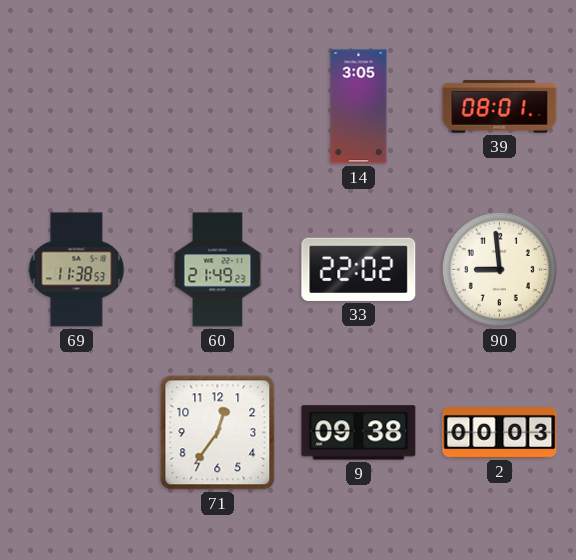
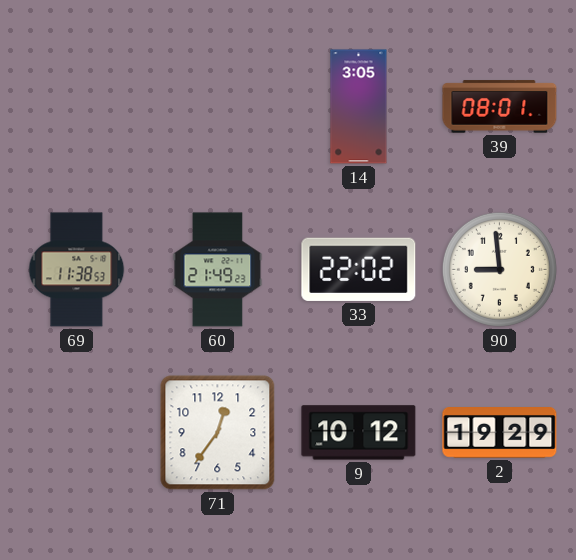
9: 09:38 -> 10:12 (359, 433)
2: 00:03 -> 19:29 (500, 433)
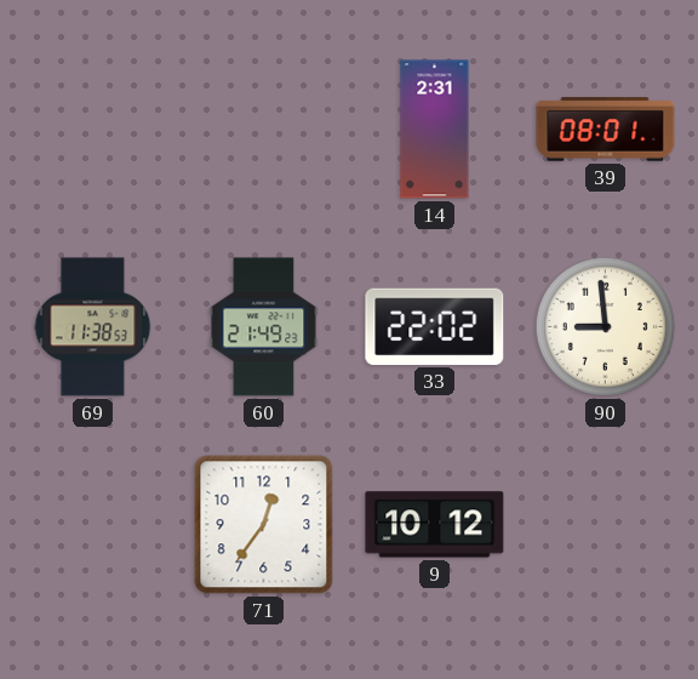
14: 3:05 -> 2:31 (435, 130)
2: 19:29 -> none (500, 433)
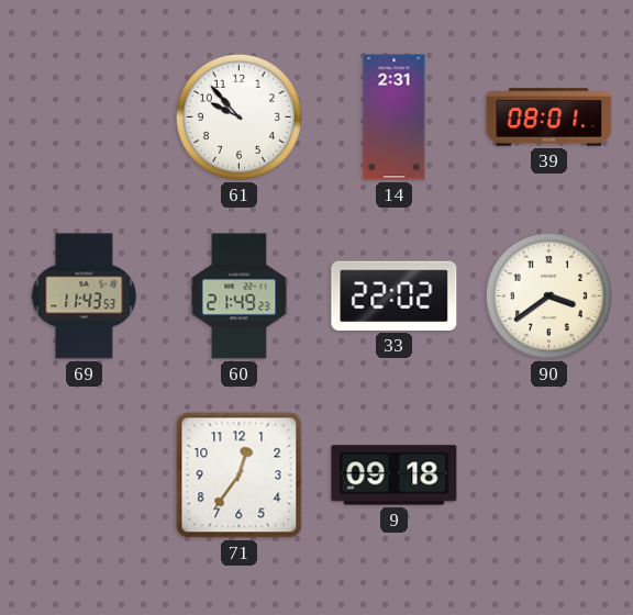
61: none -> 9:53 (238, 116)
69: 11:38 -> 11:43 (85, 297)
90: 8:59 -> 3:39 (548, 295)
9: 10:12 -> 09:18 (395, 476)
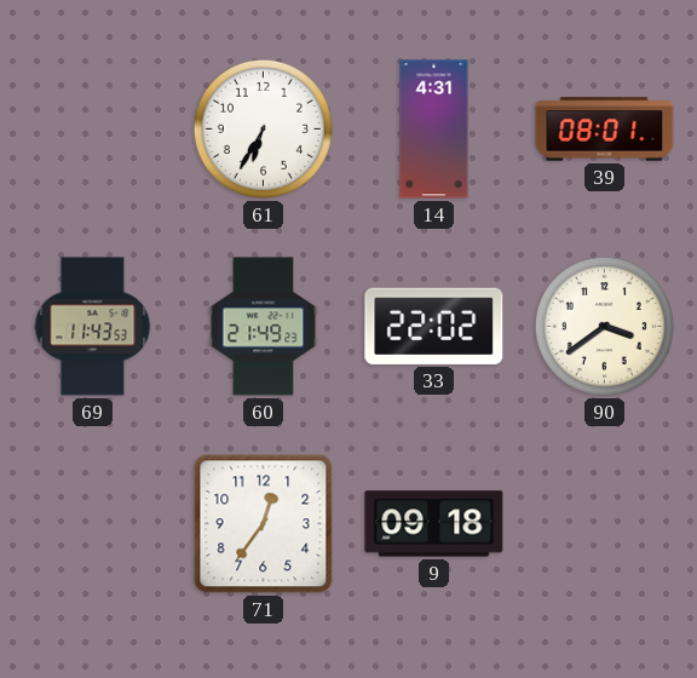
61: 9:53 -> 6:35 (263, 128)
14: 2:31 -> 4:31 (434, 130)
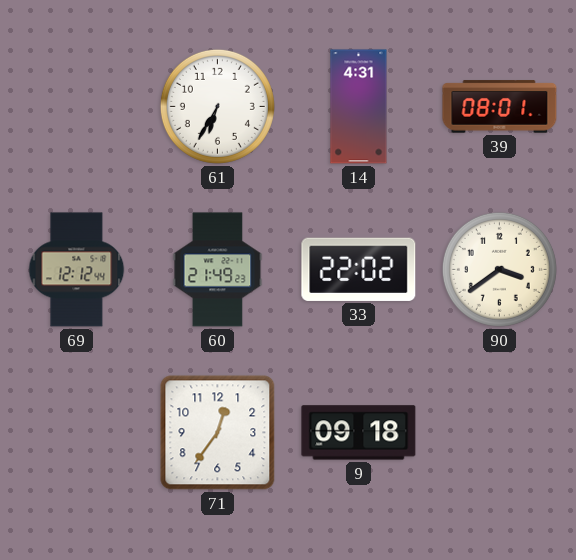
69: 11:43 -> 12:12 (77, 270)
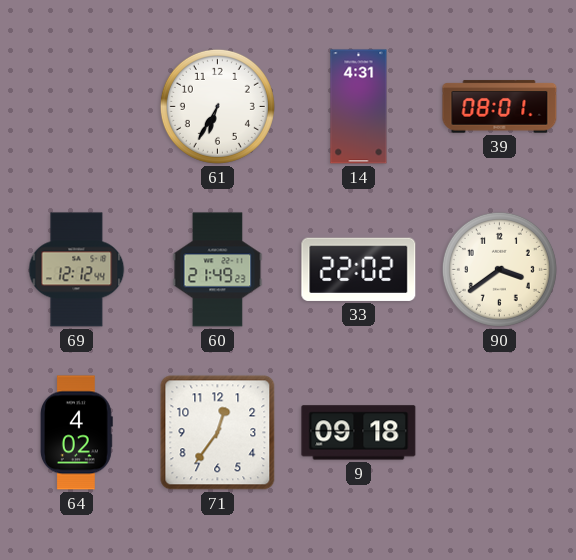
64: none -> 4:02 (76, 433)
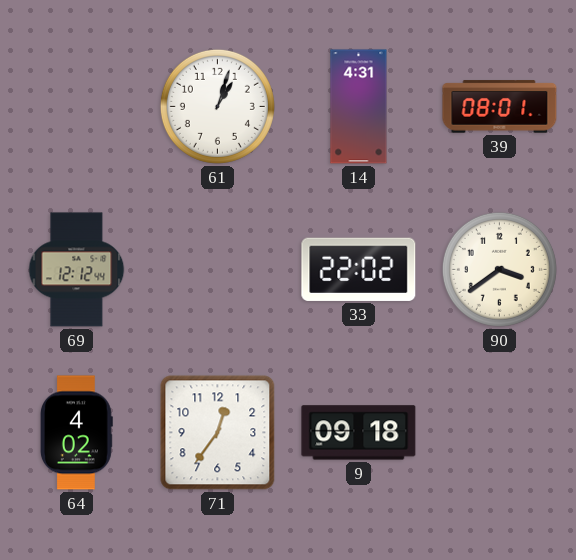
61: 6:35 -> 1:03 (217, 106)
60: 21:49 -> none (218, 270)
